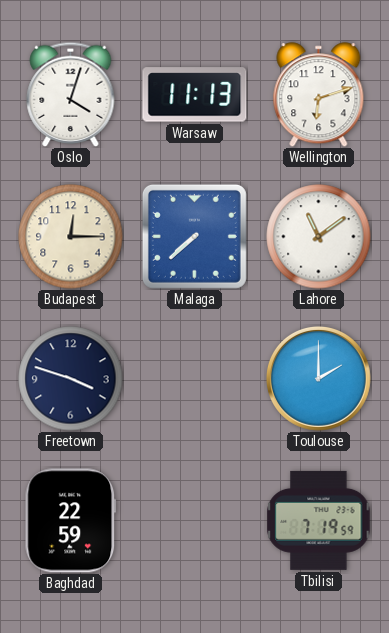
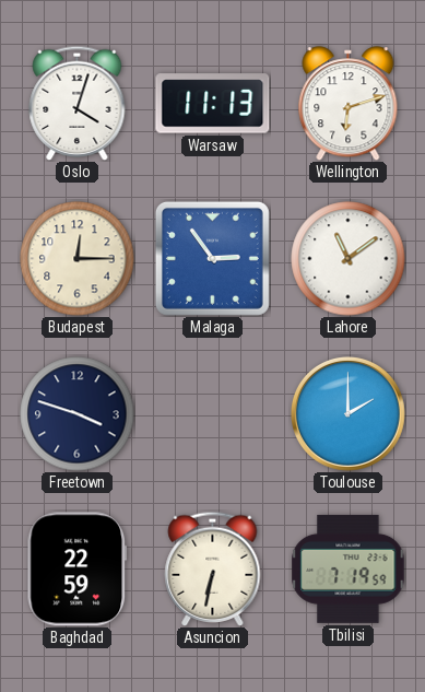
Malaga: 7:38 -> 2:54 (212, 258)
Asuncion: none -> 6:32 (213, 568)
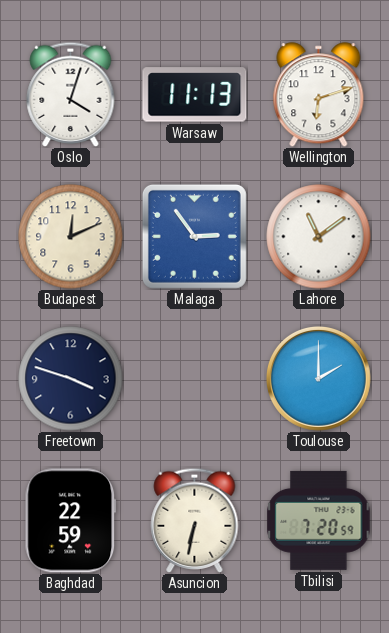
Budapest: 12:15 -> 12:11 (71, 237)
Tbilisi: 7:19 -> 7:20 (319, 520)
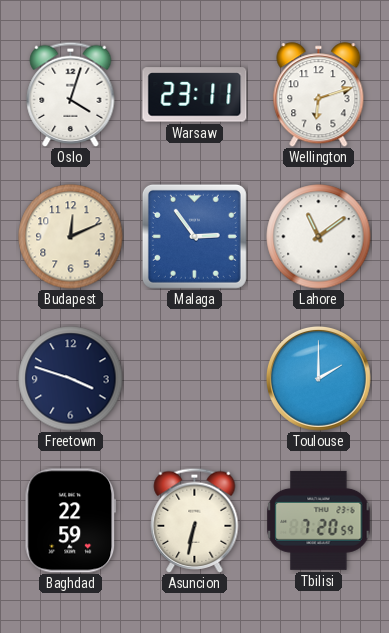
Warsaw: 11:13 -> 23:11 (195, 95)
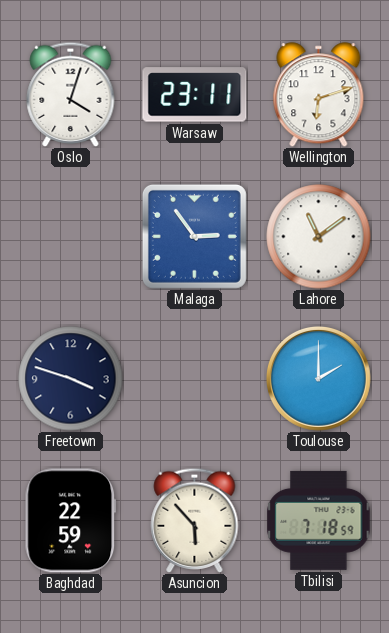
Budapest: 12:11 -> none (71, 237)
Asuncion: 6:32 -> 5:53 (195, 520)
Tbilisi: 7:20 -> 7:18 (319, 520)
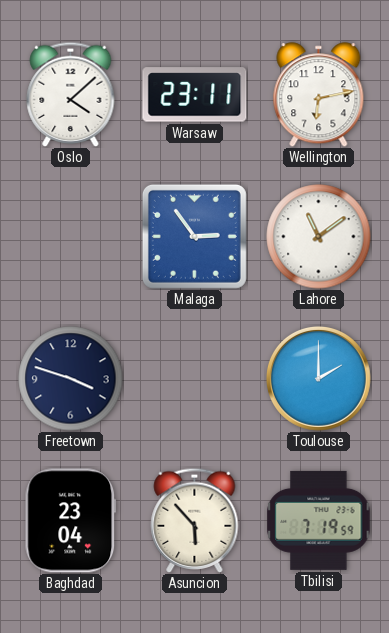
Oslo: 4:03 -> 4:08 (71, 94)
Wellington: 6:12 -> 6:13 (319, 95)
Baghdad: 22:59 -> 23:04 (71, 521)
Tbilisi: 7:18 -> 7:19 (319, 520)
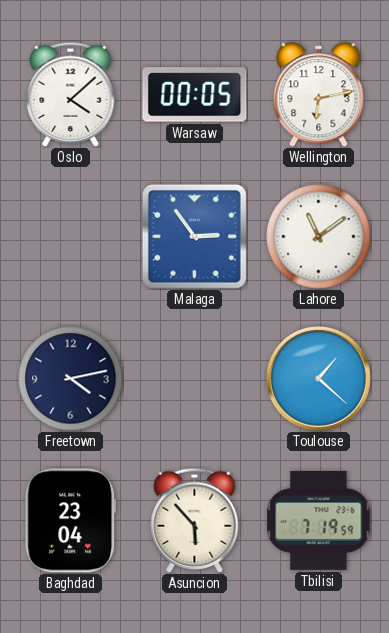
Warsaw: 23:11 -> 00:05 (195, 95)
Freetown: 3:48 -> 4:13 (71, 379)
Toulouse: 2:00 -> 1:22 (318, 378)
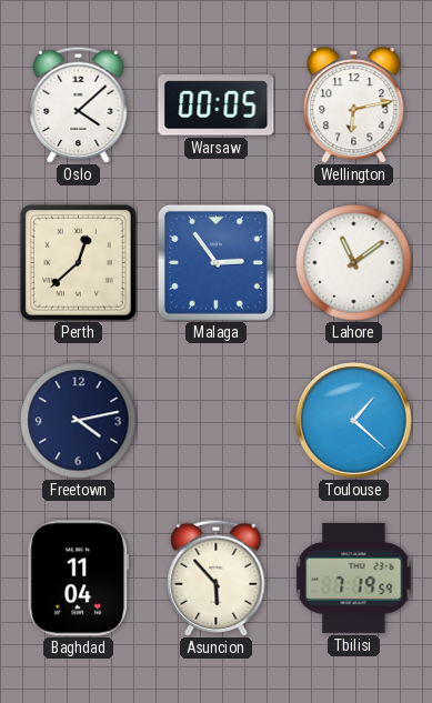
Perth: none -> 12:38 (78, 262)
Baghdad: 23:04 -> 11:04 (79, 579)
